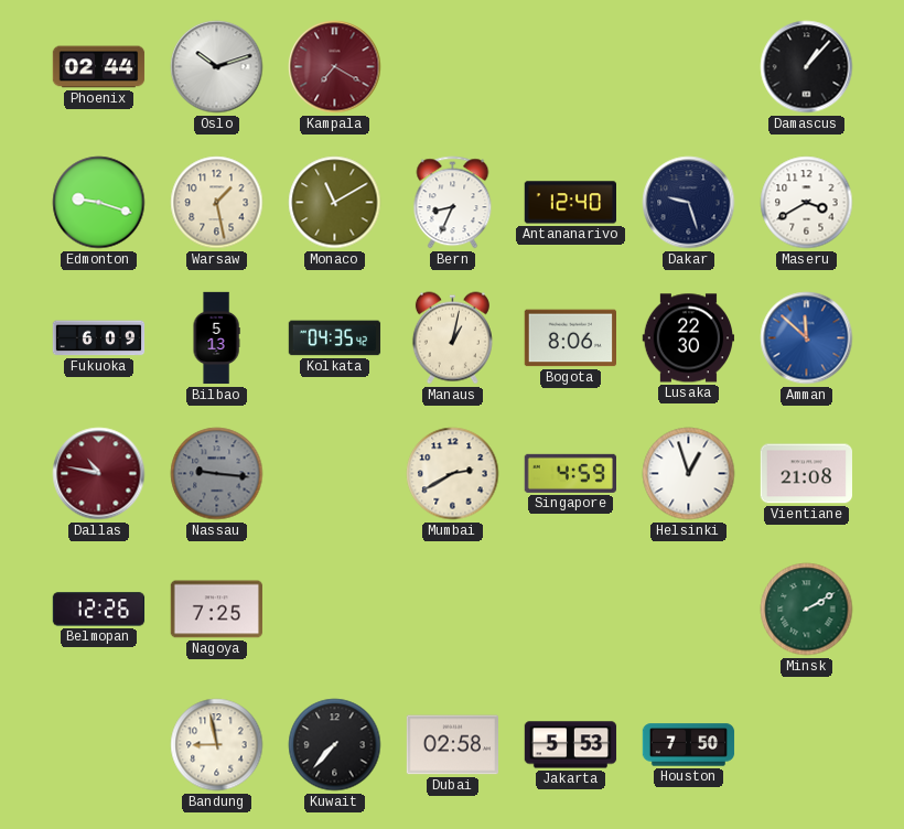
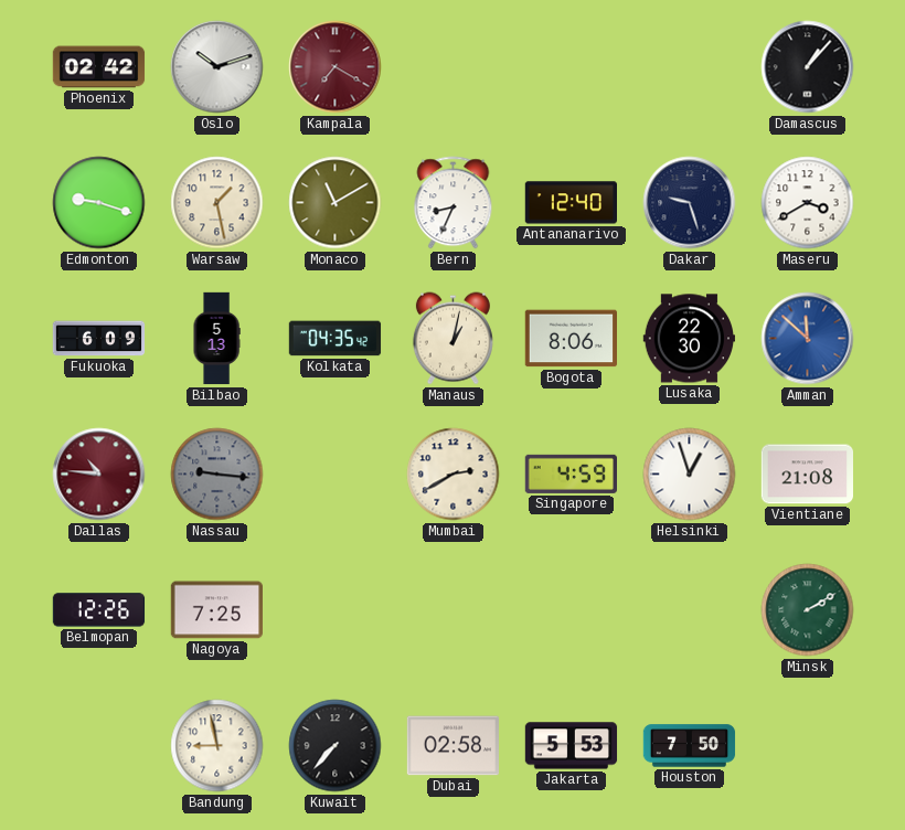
Phoenix: 02:44 -> 02:42 (99, 67)
Dallas: 10:47 -> 10:46 (99, 475)
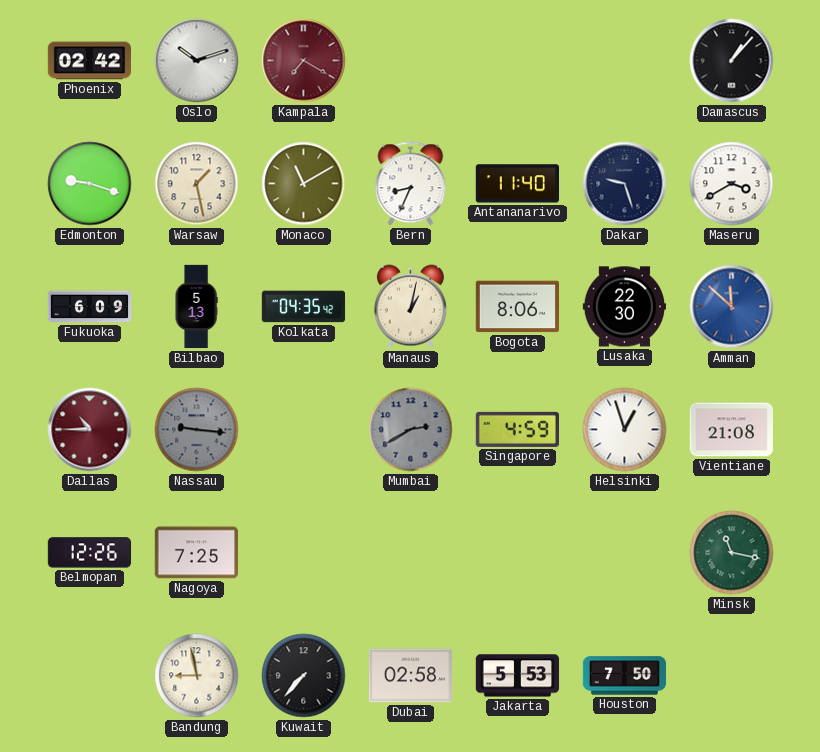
Antananarivo: 12:40 -> 11:40 (517, 184)
Dallas: 10:46 -> 10:45 (90, 430)
Mumbai dial: cream -> grey (411, 430)
Minsk: 2:10 -> 11:17 (732, 553)
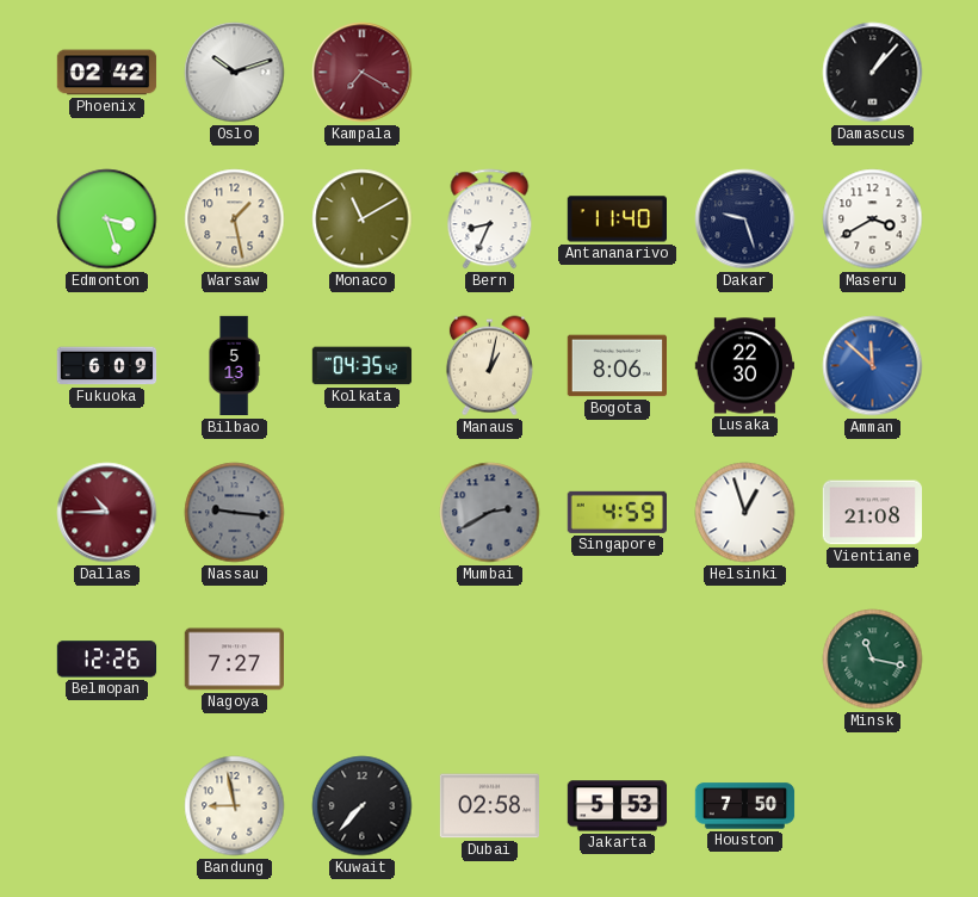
Edmonton: 9:18 -> 3:27 (107, 219)
Nagoya: 7:25 -> 7:27 (234, 660)
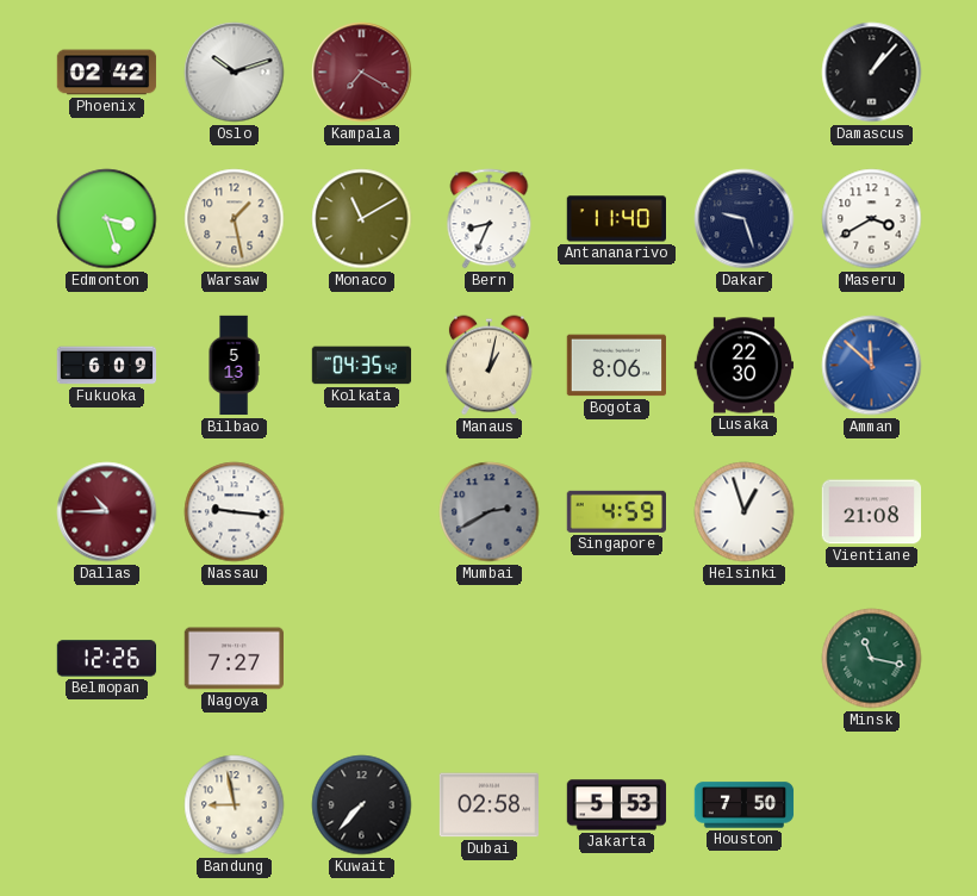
Nassau dial: grey -> white (235, 512)
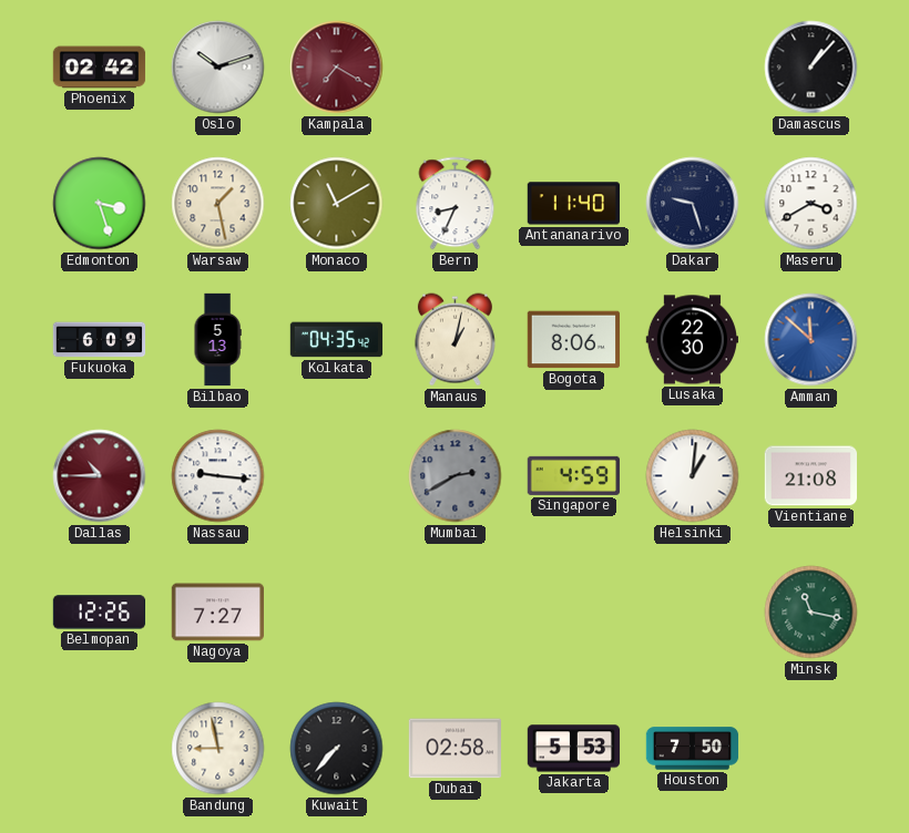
Helsinki: 12:57 -> 1:01 (693, 476)
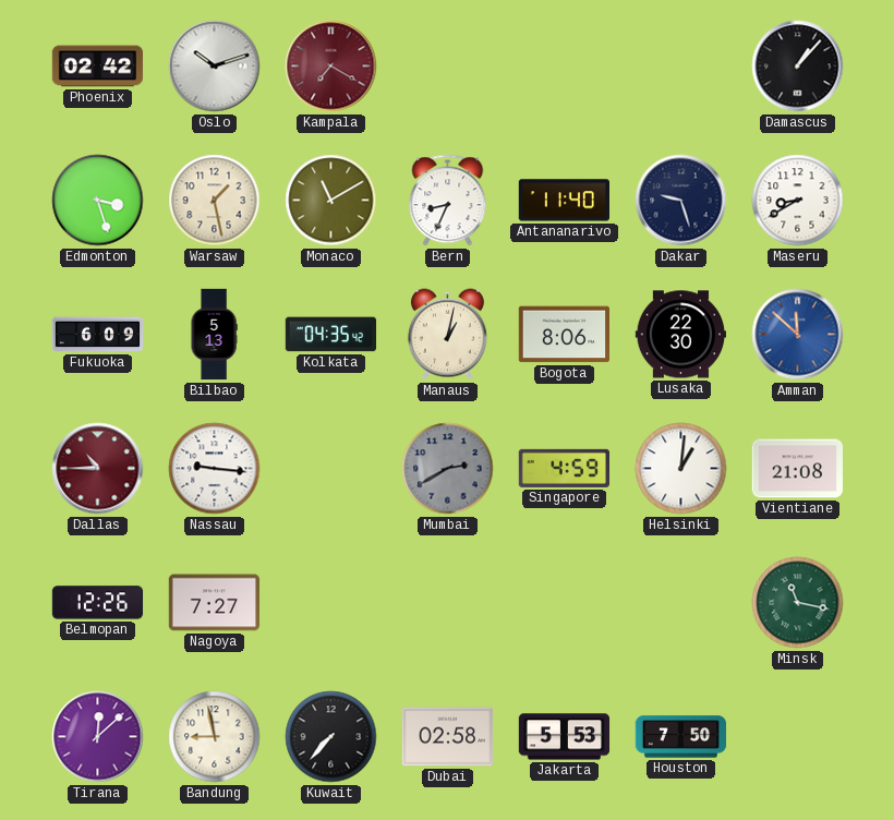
Maseru: 3:40 -> 8:40 (798, 201)
Tirana: none -> 12:08 (98, 737)
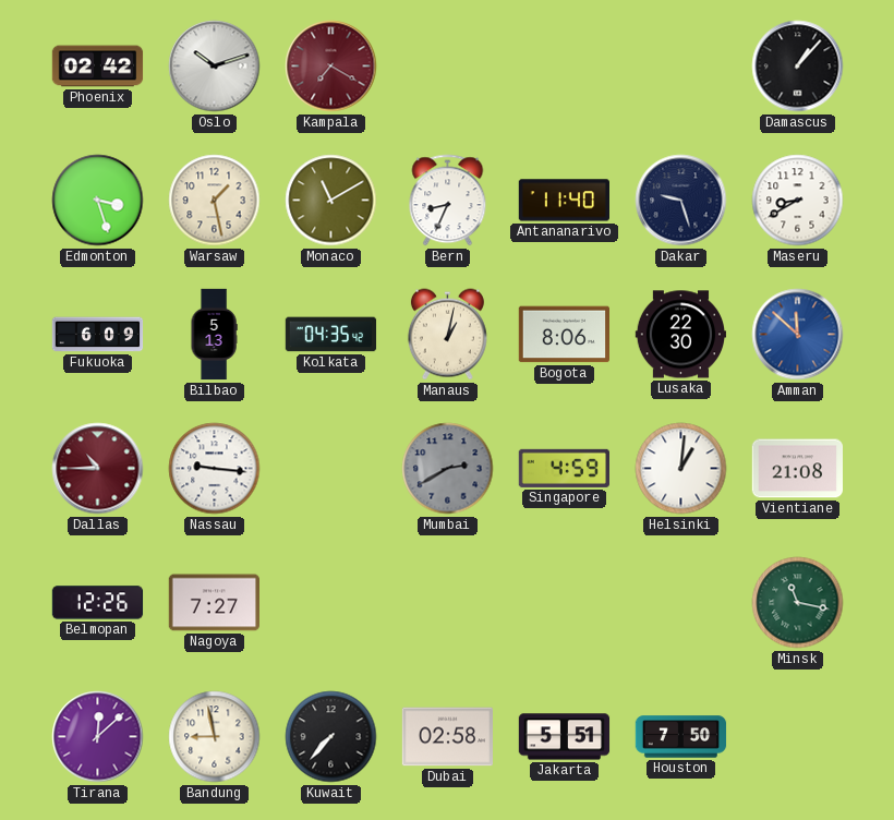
Jakarta: 5:53 -> 5:51 (565, 737)
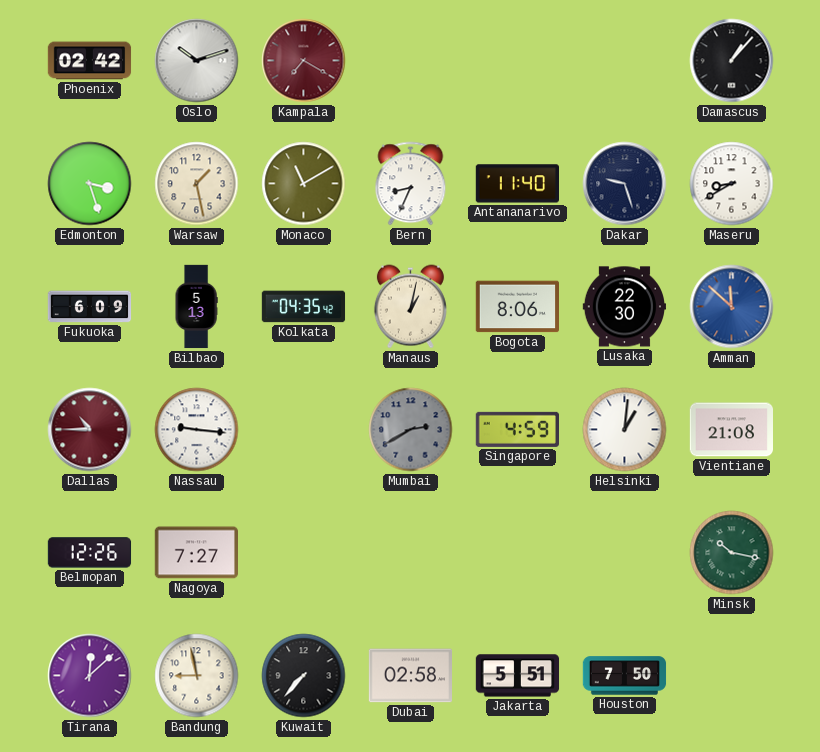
Minsk: 11:17 -> 10:17 (732, 553)
